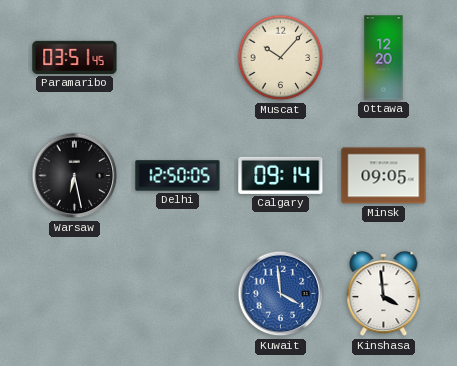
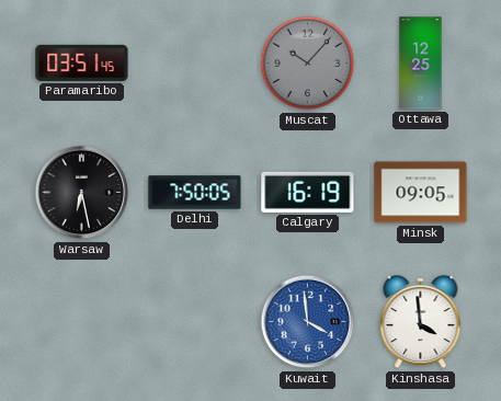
Muscat dial: cream -> grey (308, 64)
Ottawa: 12:20 -> 12:25 (421, 64)
Delhi: 12:50 -> 7:50 (195, 193)
Calgary: 09:14 -> 16:19 (308, 192)
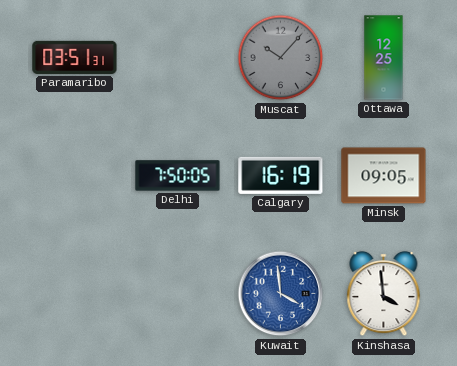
Paramaribo: 03:51:45 -> 03:51:31 (75, 57)
Warsaw: 6:28 -> none (82, 193)
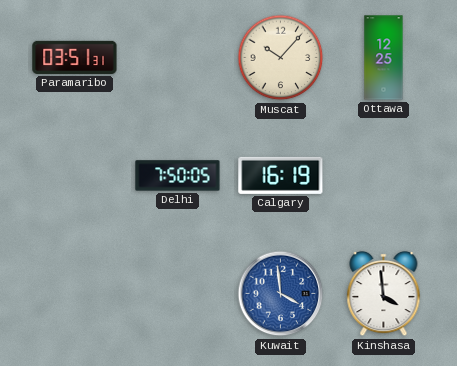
Muscat dial: grey -> cream (281, 58)
Minsk: 09:05 -> none (384, 176)
